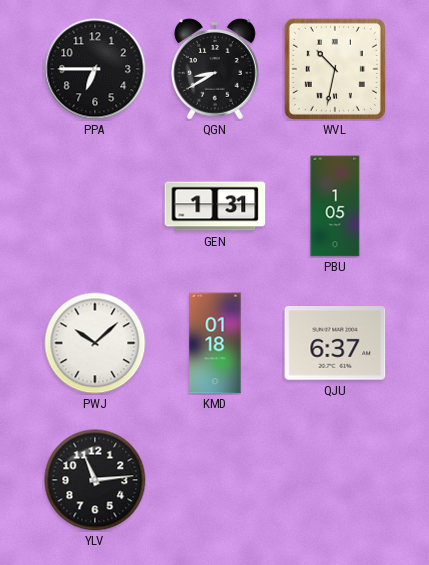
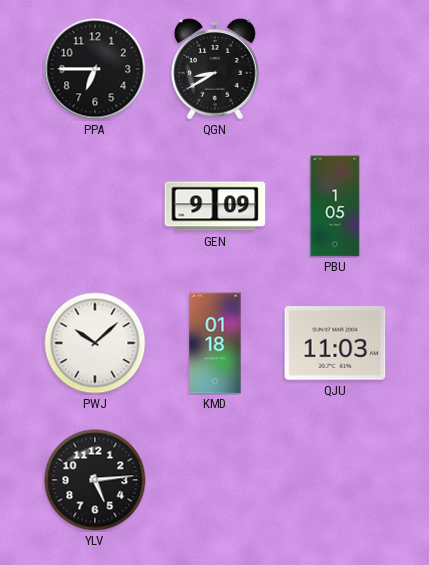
WVL: 10:32 -> none (335, 69)
GEN: 1:31 -> 9:09 (215, 206)
QJU: 6:37 -> 11:03 (335, 343)
YLV: 11:14 -> 5:14 (95, 480)
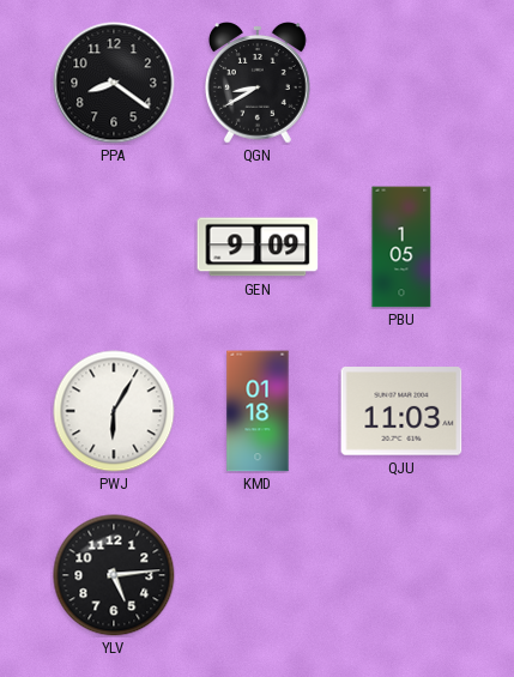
PPA: 6:45 -> 8:21 (114, 83)
PWJ: 10:08 -> 6:05 (114, 411)
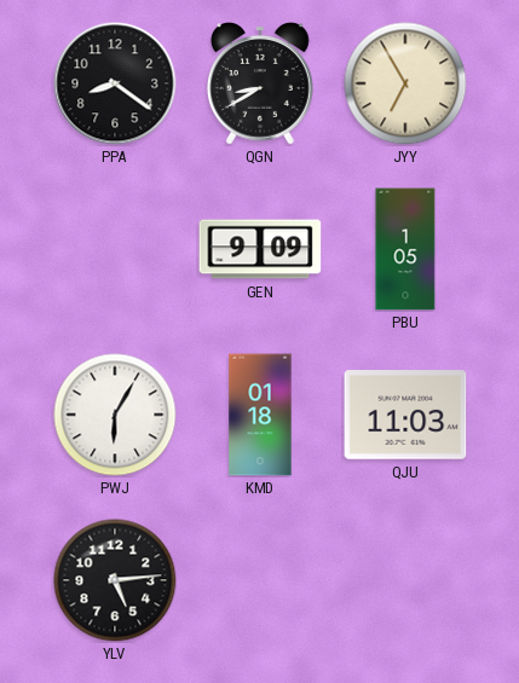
JYY: none -> 6:55 (405, 83)
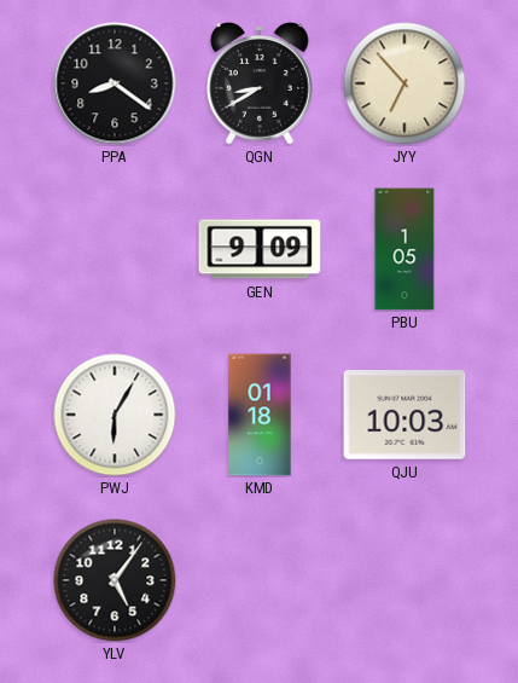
JYY: 6:55 -> 6:53 (404, 83)
QJU: 11:03 -> 10:03 (404, 415)
YLV: 5:14 -> 5:06 (115, 580)
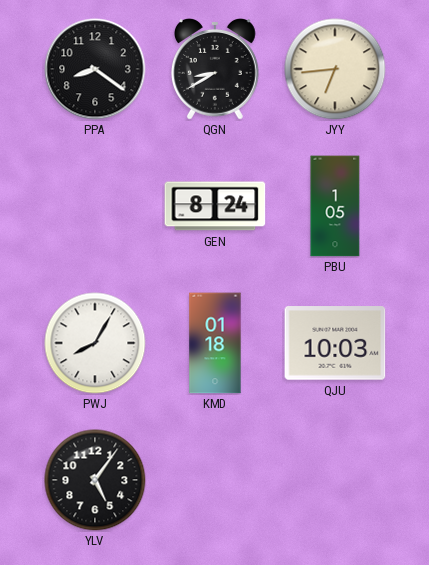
JYY: 6:53 -> 6:44 (335, 69)
GEN: 9:09 -> 8:24 (215, 206)
PWJ: 6:05 -> 8:05 (95, 343)
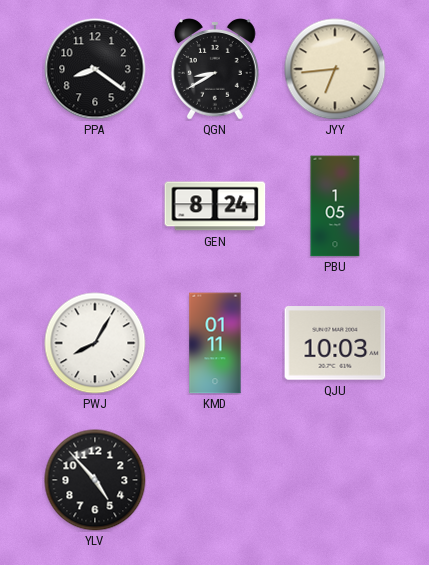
KMD: 01:18 -> 01:11 (215, 343)
YLV: 5:06 -> 4:53 (95, 480)
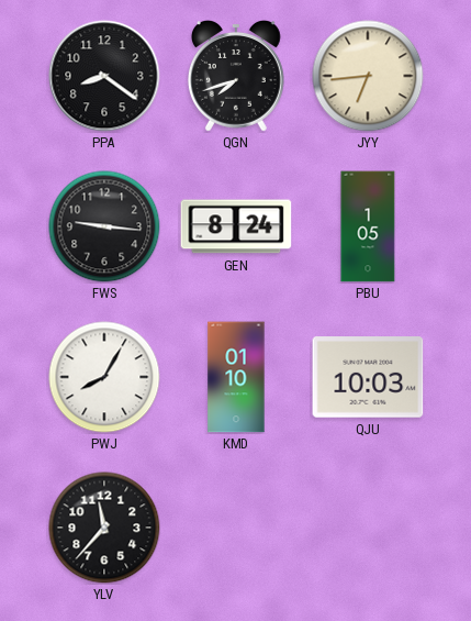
QGN: 8:40 -> 7:42 (236, 77)
FWS: none -> 9:16 (104, 226)
KMD: 01:11 -> 01:10 (236, 377)
YLV: 4:53 -> 11:37 (104, 528)
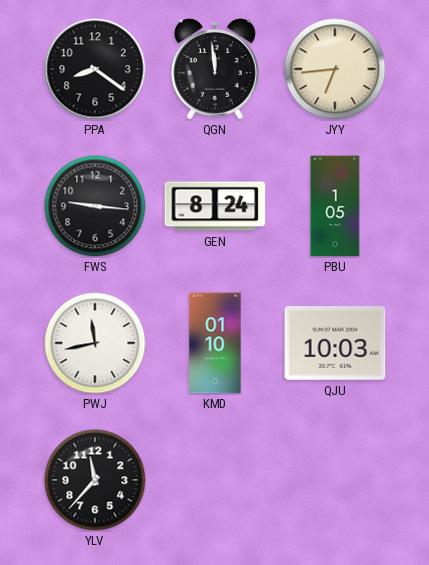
QGN: 7:42 -> 11:59 (215, 70)
PWJ: 8:05 -> 11:43 (95, 343)
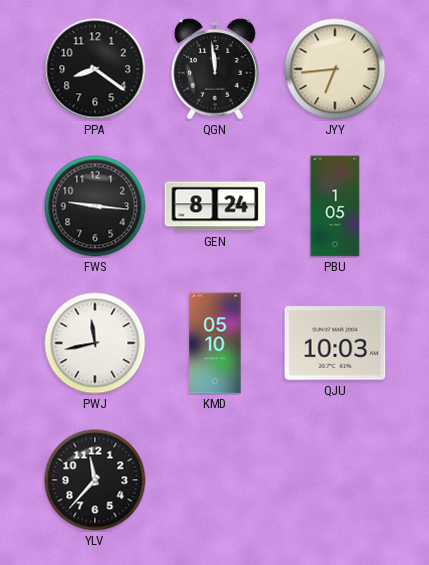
KMD: 01:10 -> 05:10 (215, 343)
